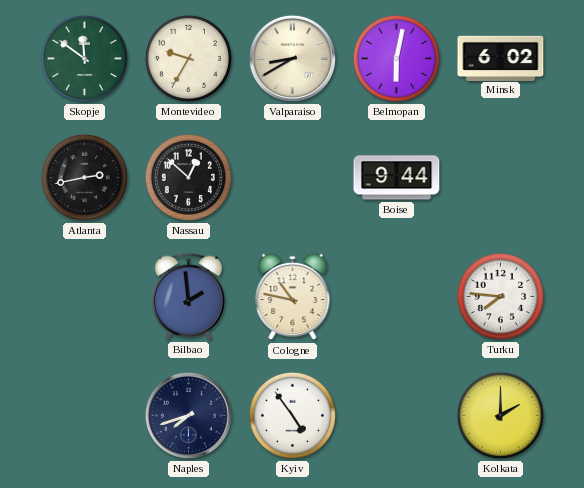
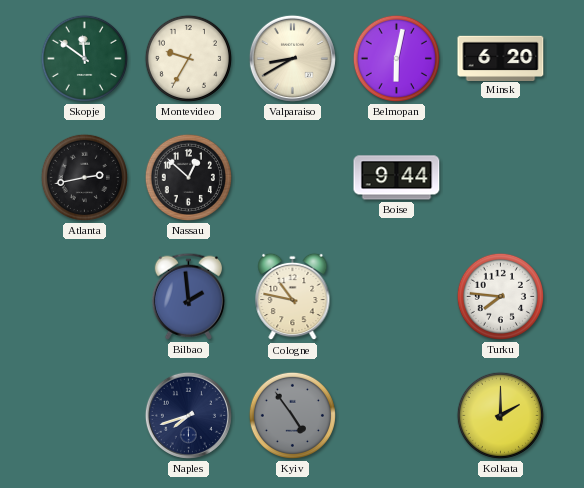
Minsk: 6:02 -> 6:20 (501, 58)
Kyiv dial: white -> grey (292, 415)
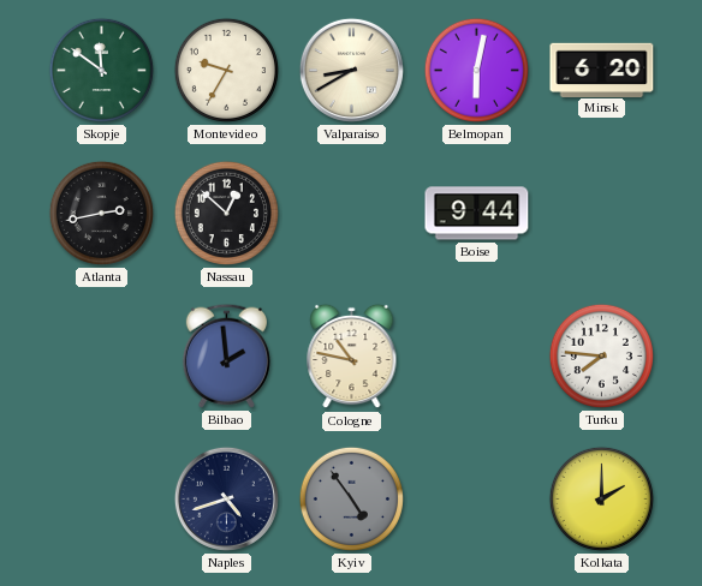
Naples: 7:42 -> 4:42 (226, 498)
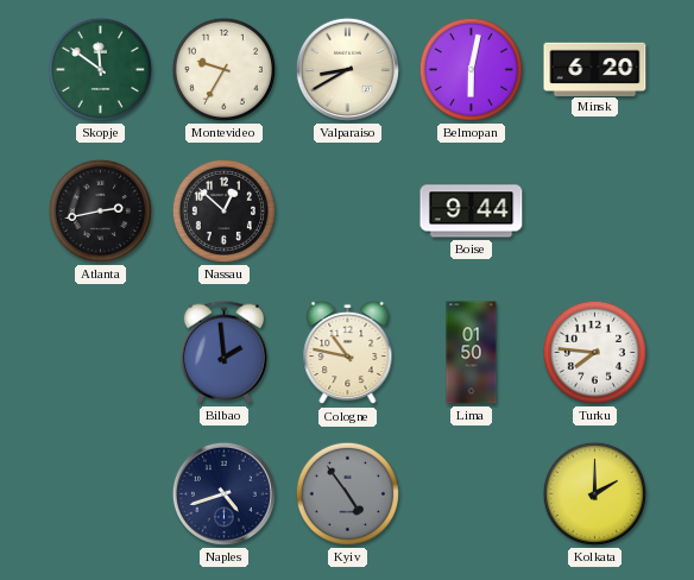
Lima: none -> 01:50 (472, 353)
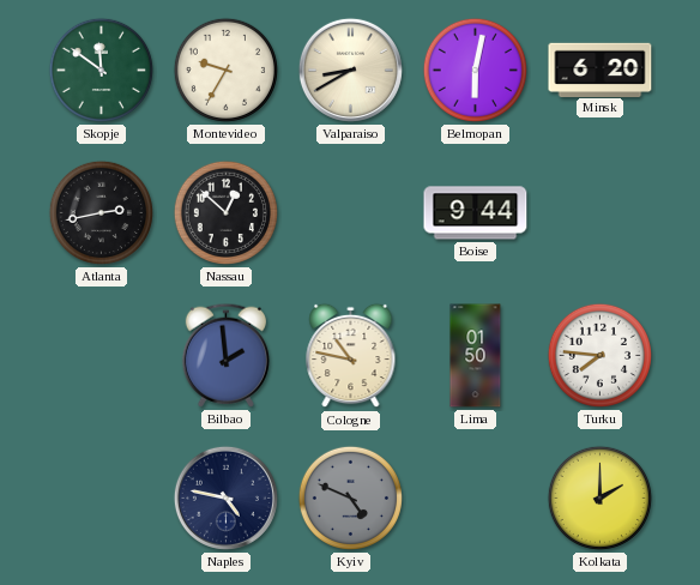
Naples: 4:42 -> 4:47 (225, 497)
Kyiv: 4:54 -> 4:49 (350, 497)
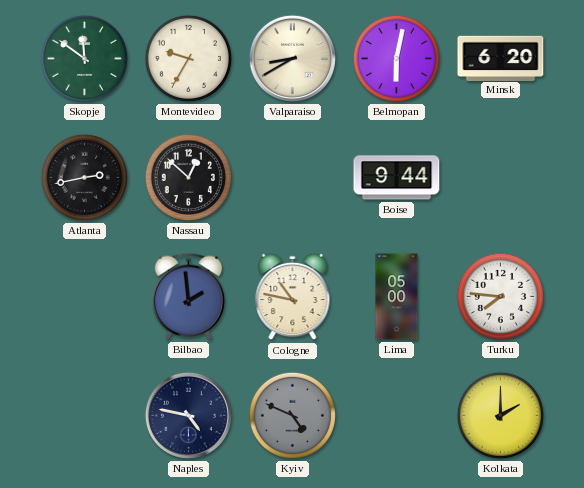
Lima: 01:50 -> 05:00 (397, 297)
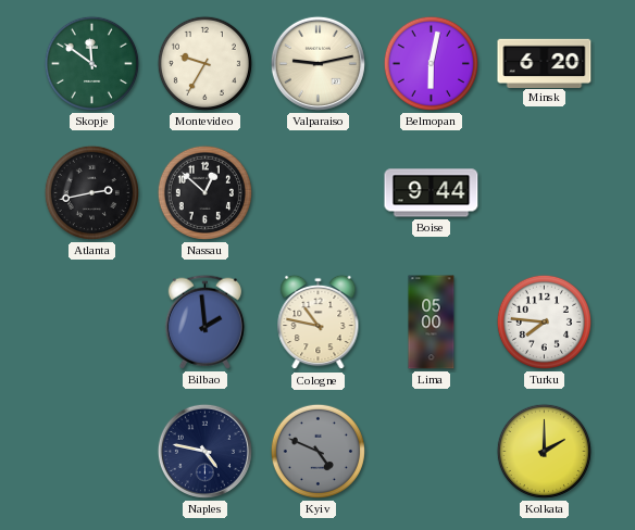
Valparaiso: 8:40 -> 9:13 (317, 63)
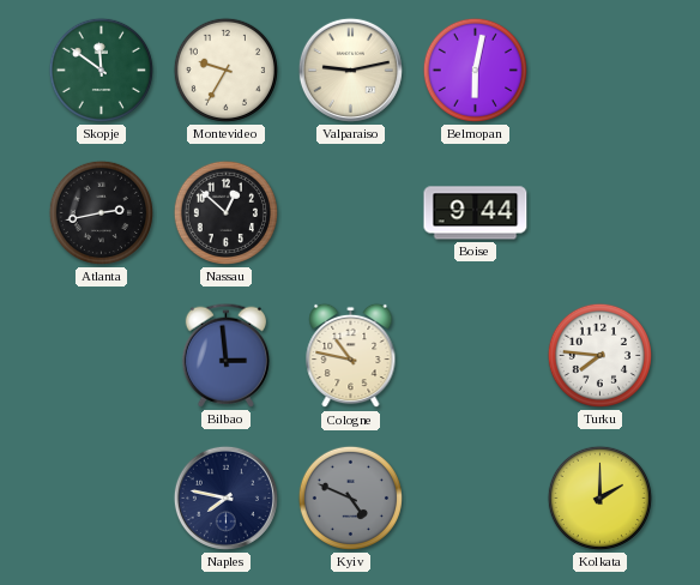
Minsk: 6:20 -> none (545, 63)
Bilbao: 1:59 -> 2:59 (225, 355)
Lima: 05:00 -> none (432, 323)
Naples: 4:47 -> 7:47 (225, 497)
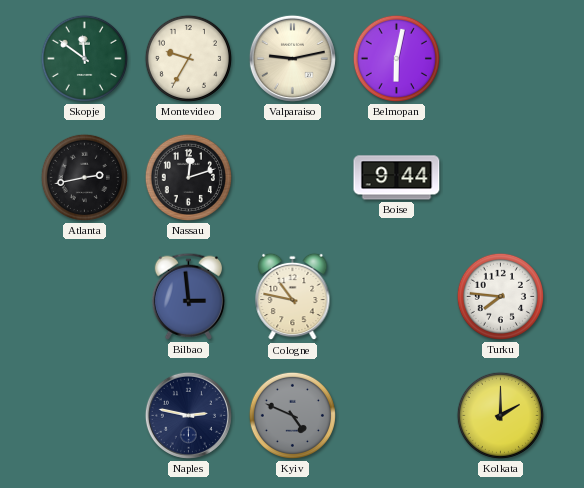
Nassau: 12:52 -> 12:12 (188, 177)
Naples: 7:47 -> 2:47 (188, 415)
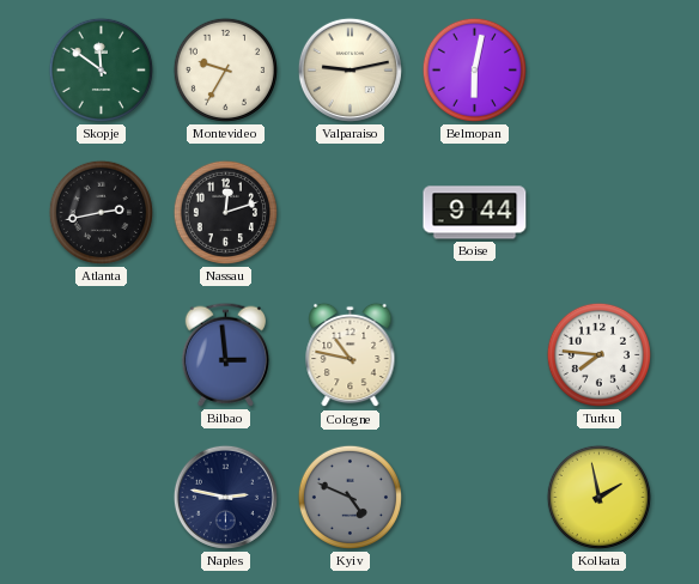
Kolkata: 2:00 -> 1:58 (598, 497)
